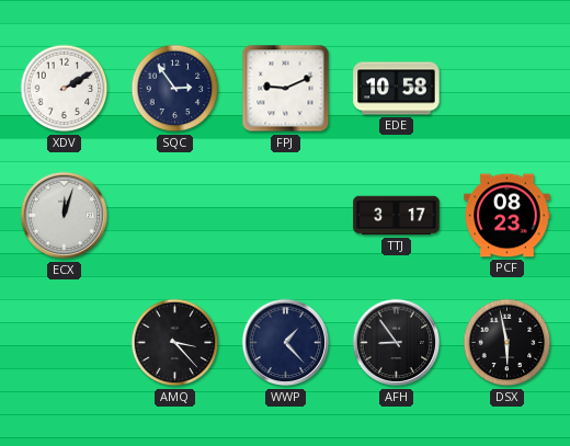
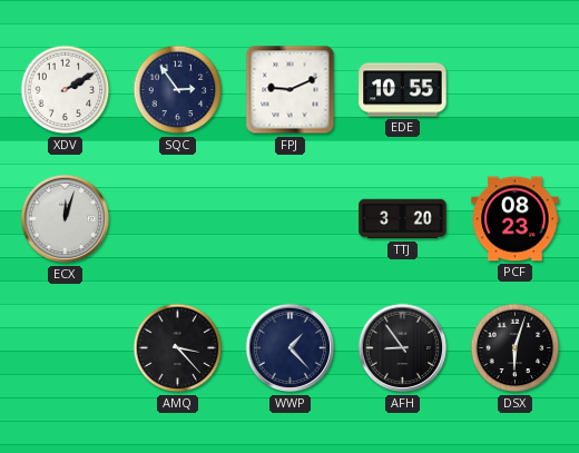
EDE: 10:58 -> 10:55 (403, 90)
TTJ: 3:17 -> 3:20 (403, 219)
DSX: 5:58 -> 6:03 (516, 348)
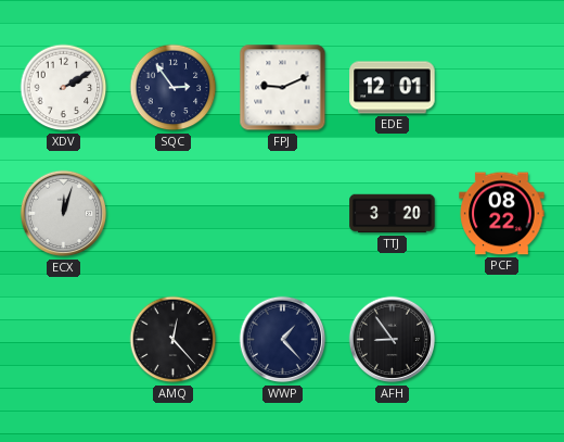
EDE: 10:55 -> 12:01 (393, 88)
PCF: 08:23 -> 08:22 (502, 214)
AMQ: 3:23 -> 12:23 (174, 340)
DSX: 6:03 -> none (516, 348)
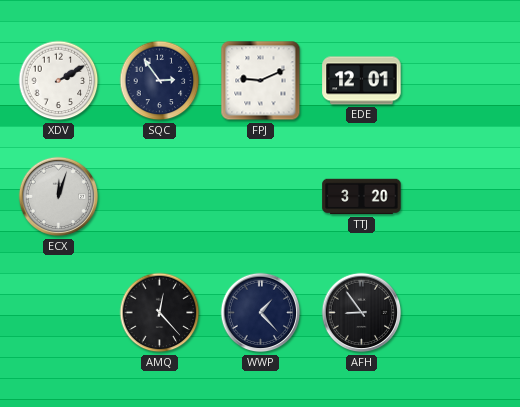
PCF: 08:22 -> none (502, 214)
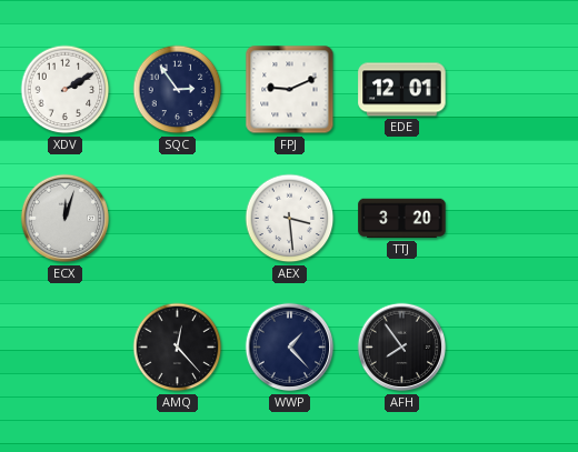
AEX: none -> 3:29 (290, 219)
AFH: 8:54 -> 7:54 (402, 348)
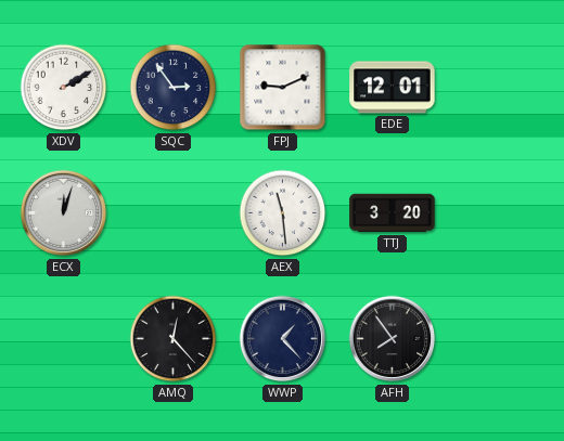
AEX: 3:29 -> 11:29 (283, 213)
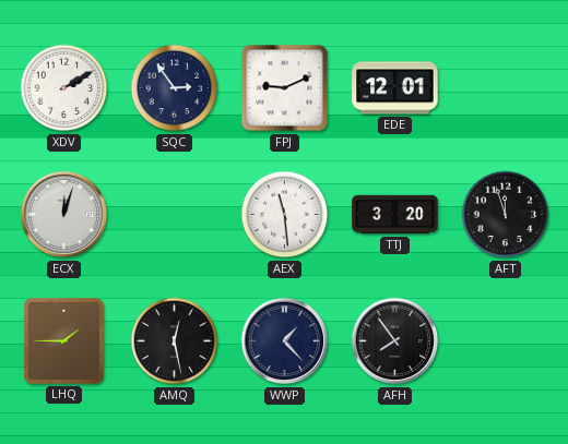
AFT: none -> 11:57 (506, 215)
LHQ: none -> 1:45 (64, 341)
AMQ: 12:23 -> 12:28 (175, 341)
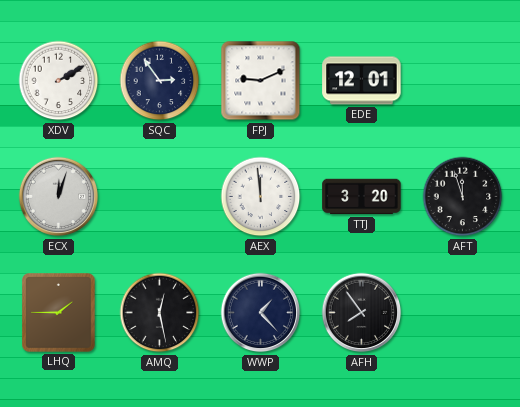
AEX: 11:29 -> 11:59 (261, 197)
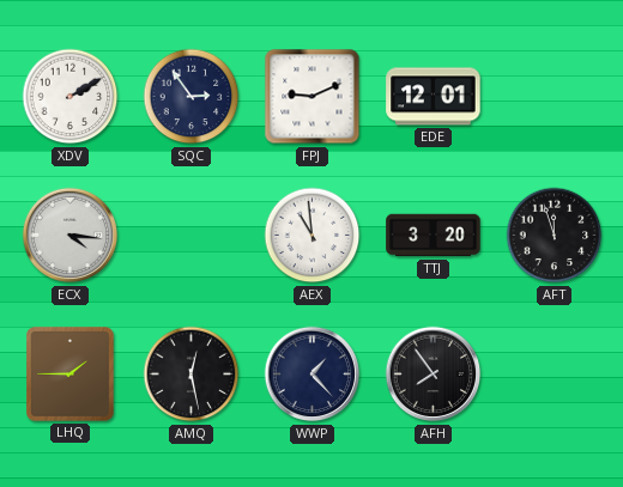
ECX: 12:03 -> 4:16 (71, 236)
AEX: 11:59 -> 10:59 (313, 236)
